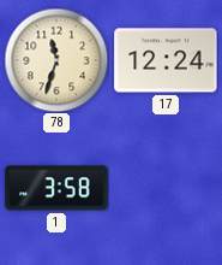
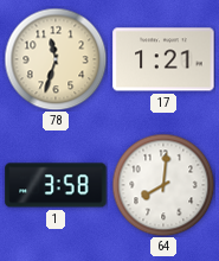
17: 12:24 -> 1:21 (163, 59)
64: none -> 8:01 (163, 185)
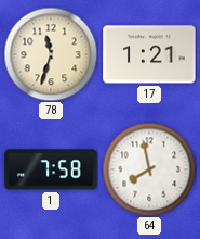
1: 3:58 -> 7:58 (51, 169)
64: 8:01 -> 7:58 (149, 169)
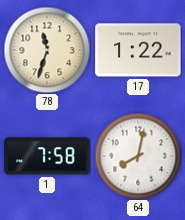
17: 1:21 -> 1:22 (138, 50)
64: 7:58 -> 8:02 (138, 156)
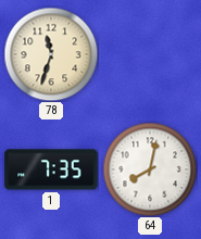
17: 1:22 -> none (138, 50)
1: 7:58 -> 7:35 (51, 169)
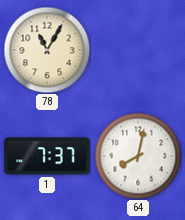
78: 11:33 -> 11:05 (47, 50)
1: 7:35 -> 7:37 (47, 156)
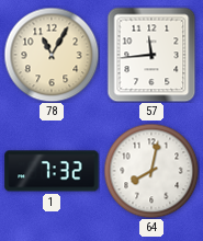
57: none -> 11:44 (151, 55)
1: 7:37 -> 7:32 (52, 171)
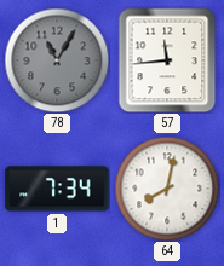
78 dial: cream -> grey (57, 60)
1: 7:32 -> 7:34 (57, 189)
